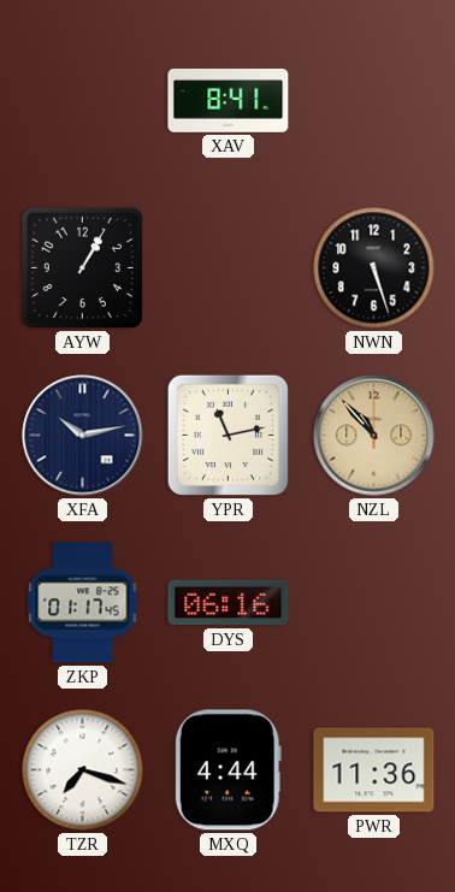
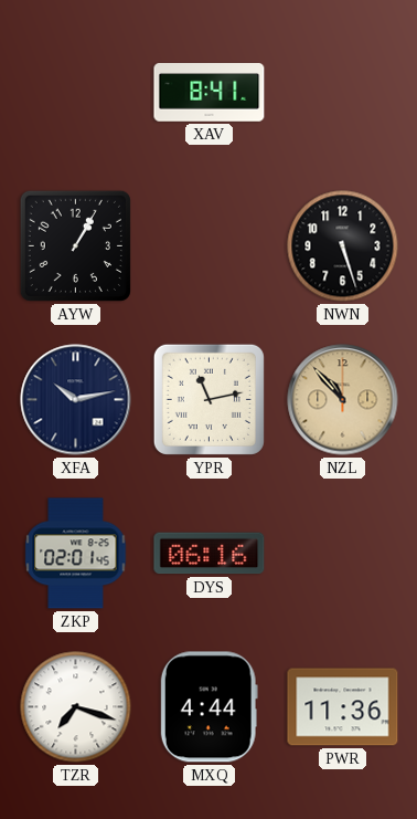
ZKP: 01:17 -> 02:01 (76, 554)
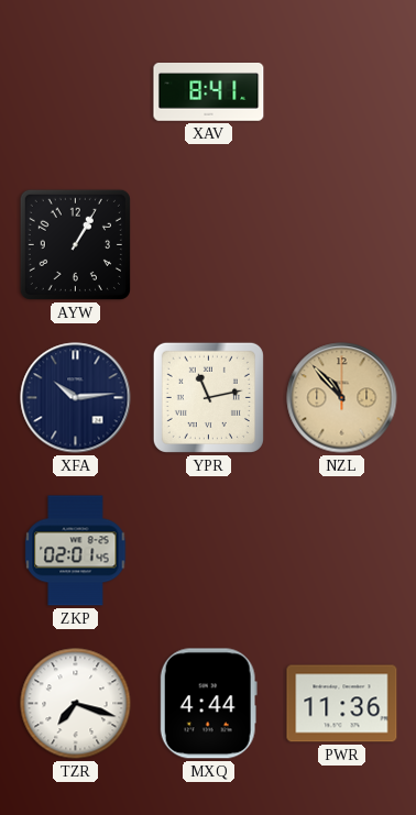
NWN: 5:27 -> none (343, 246)
XFA: 10:13 -> 10:14 (76, 398)
DYS: 06:16 -> none (210, 554)
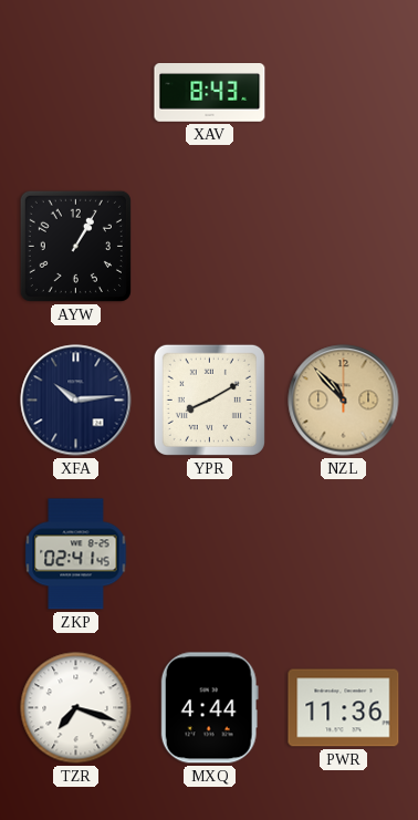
XAV: 8:41 -> 8:43 (210, 93)
YPR: 11:13 -> 8:10 (209, 399)
ZKP: 02:01 -> 02:41 (76, 554)
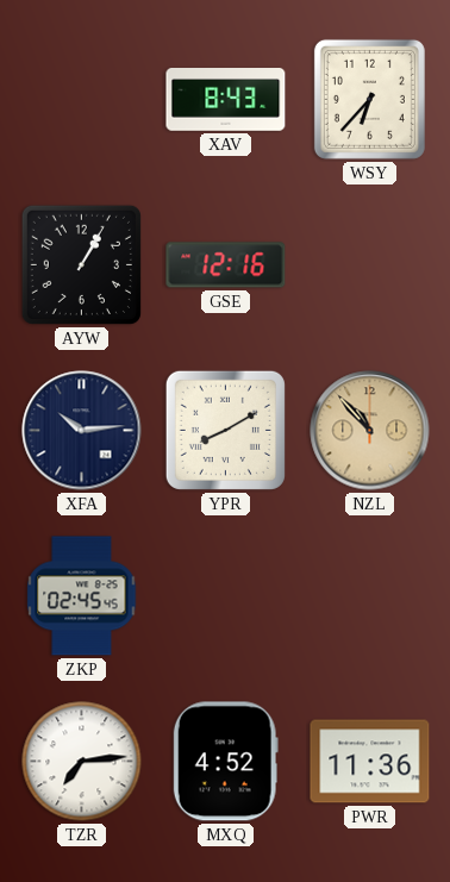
WSY: none -> 6:37 (369, 99)
GSE: none -> 12:16 (226, 265)
ZKP: 02:41 -> 02:45 (82, 596)
TZR: 7:18 -> 7:14 (82, 762)
MXQ: 4:44 -> 4:52 (225, 762)
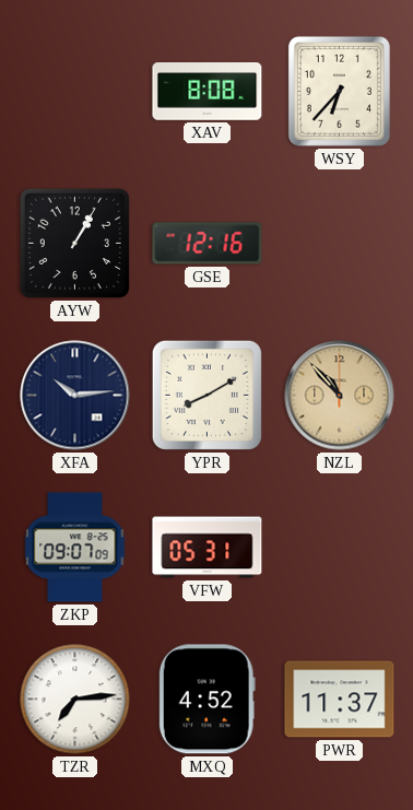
XAV: 8:43 -> 8:08 (208, 92)
ZKP: 02:45 -> 09:07 (75, 548)
VFW: none -> 05:31 (208, 548)
PWR: 11:36 -> 11:37 (340, 700)
